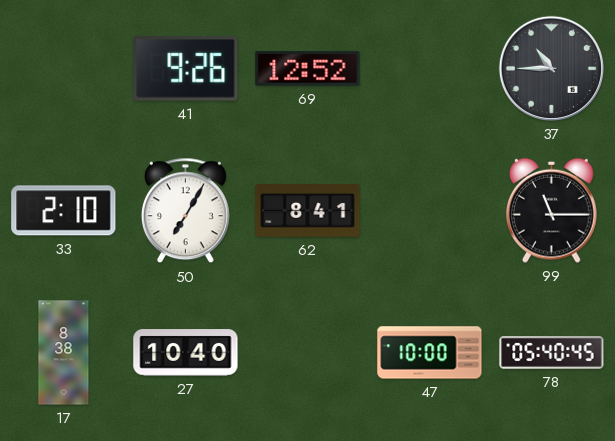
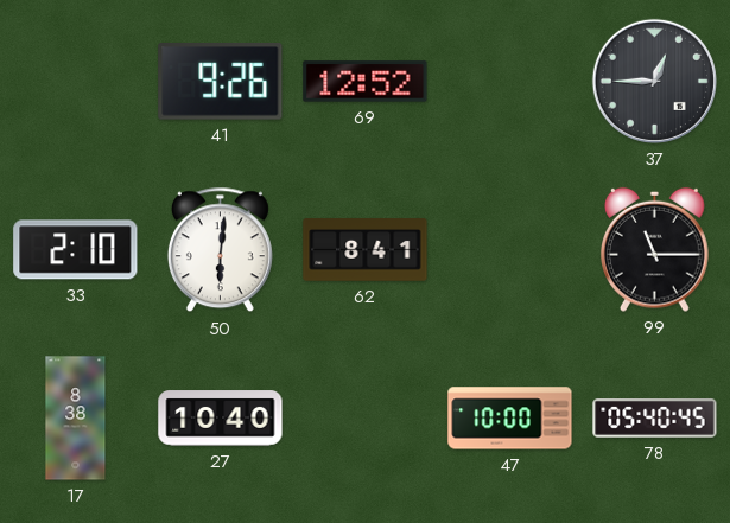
37: 10:45 -> 12:45 (654, 81)
50: 7:05 -> 6:01 (220, 250)
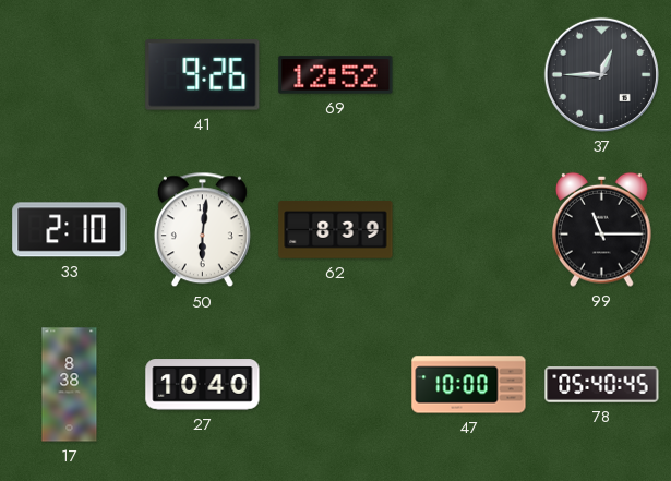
62: 8:41 -> 8:39 (336, 230)
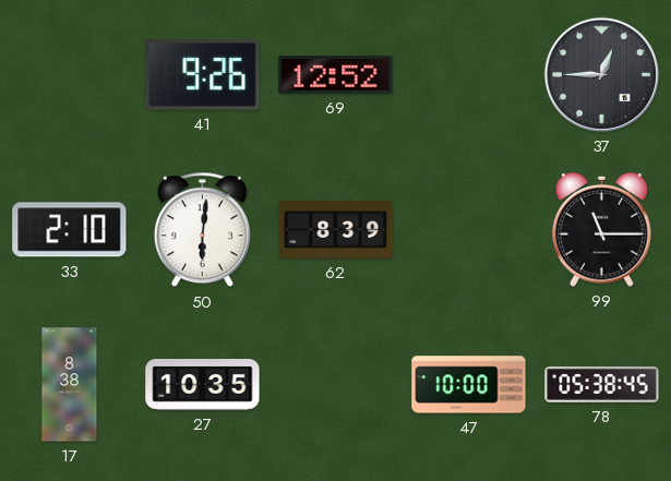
27: 10:40 -> 10:35 (203, 385)
78: 05:40 -> 05:38 (602, 385)
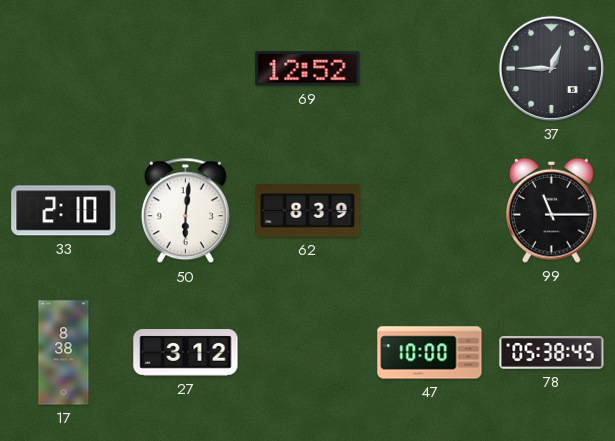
41: 9:26 -> none (203, 75)
27: 10:35 -> 3:12 (186, 353)
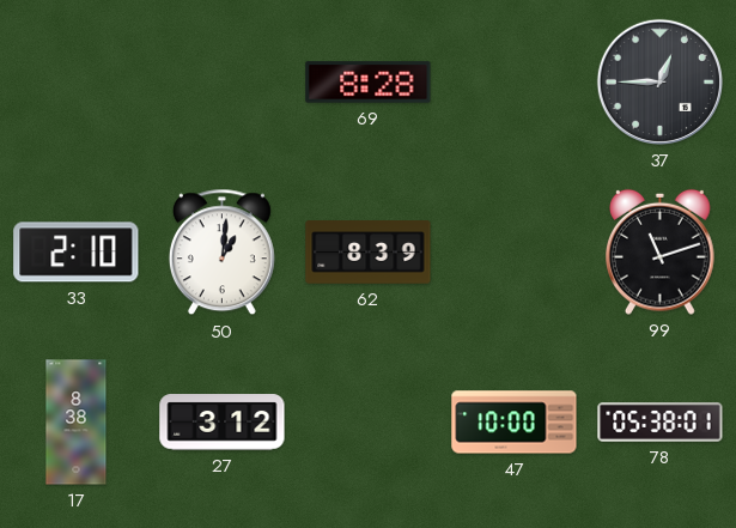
69: 12:52 -> 8:28 (369, 83)
50: 6:01 -> 1:01 (221, 253)
99: 11:15 -> 11:12 (661, 251)
78: 05:38:45 -> 05:38:01 (661, 423)
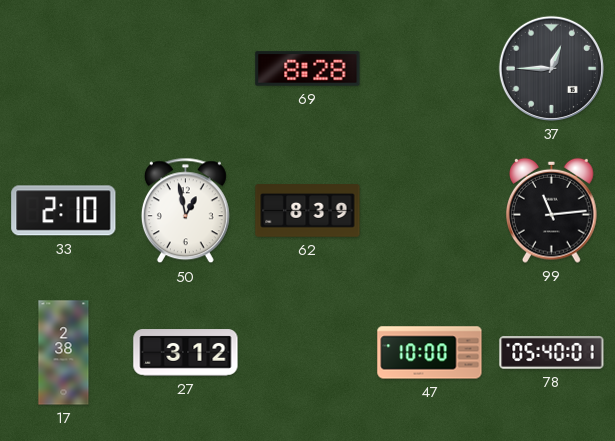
50: 1:01 -> 12:58 (185, 211)
99: 11:12 -> 11:14 (552, 210)
17: 8:38 -> 2:38 (64, 353)
78: 05:38 -> 05:40 (552, 353)
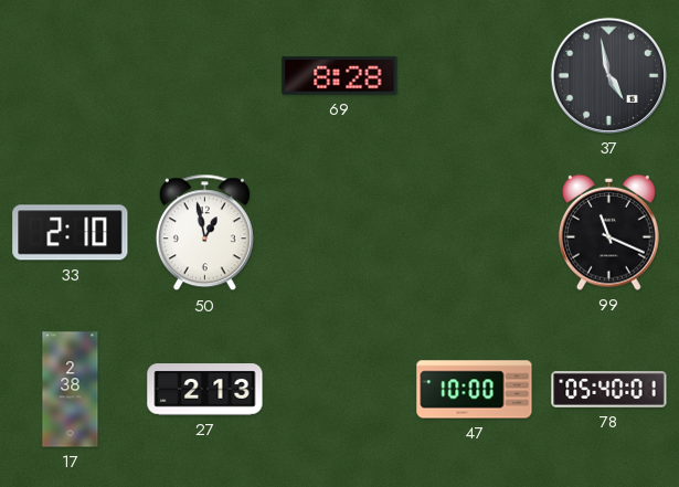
37: 12:45 -> 4:58 (608, 75)
62: 8:39 -> none (308, 211)
99: 11:14 -> 11:19 (609, 232)
27: 3:12 -> 2:13 (205, 390)
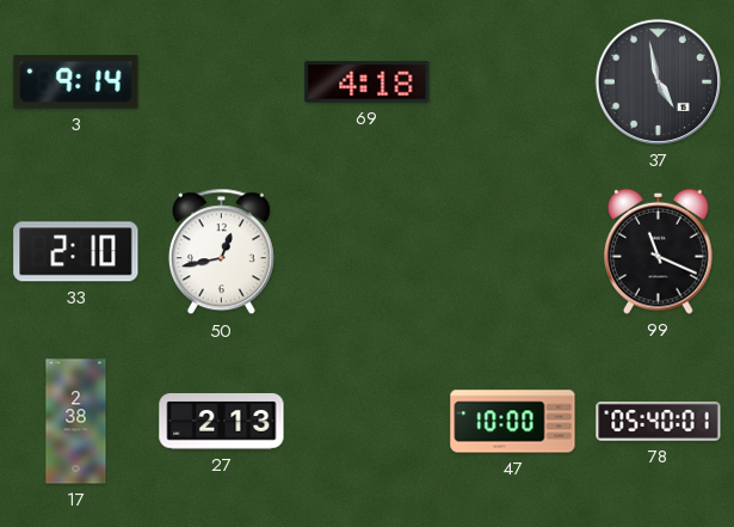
3: none -> 9:14 (76, 82)
69: 8:28 -> 4:18 (368, 82)
50: 12:58 -> 12:43 (221, 252)
